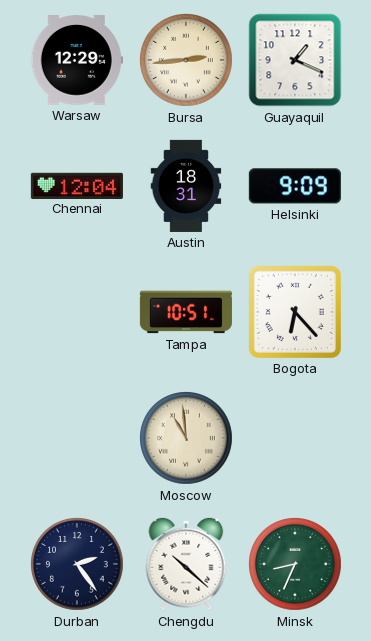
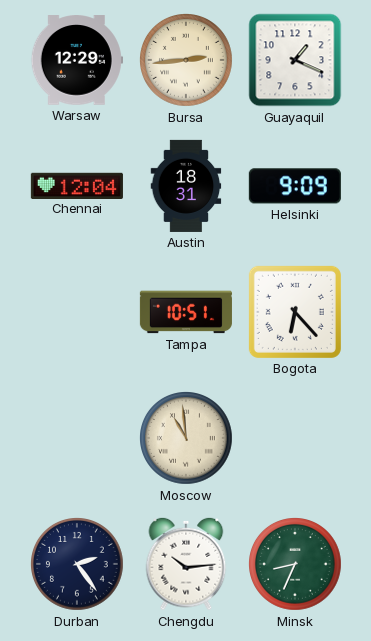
Chengdu: 10:22 -> 10:14 (186, 564)
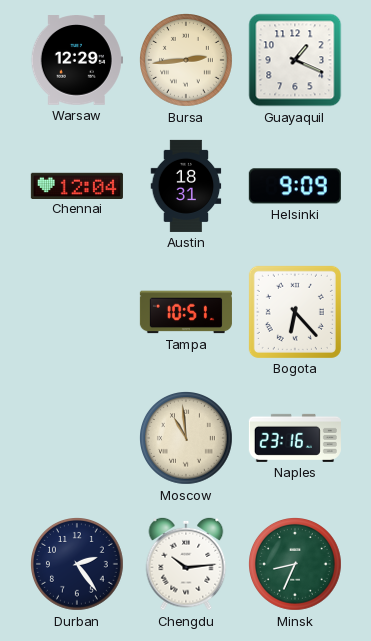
Naples: none -> 23:16 (295, 438)
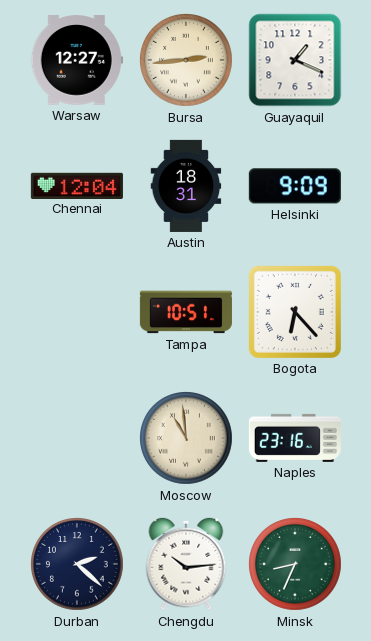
Warsaw: 12:29 -> 12:27 (77, 60)
Durban: 2:24 -> 2:22 (78, 565)
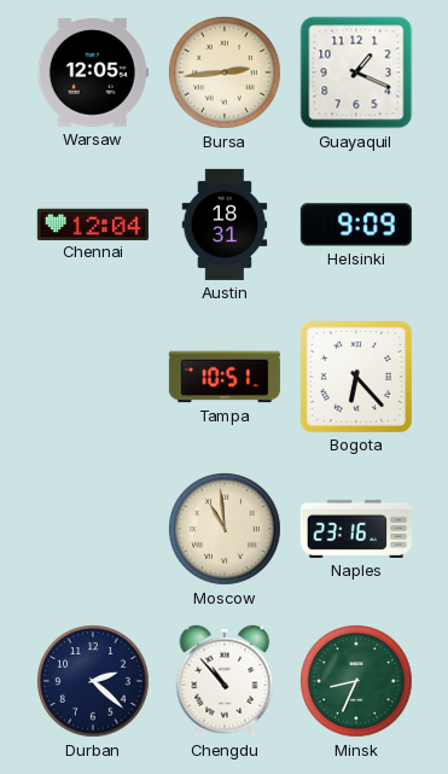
Warsaw: 12:27 -> 12:05 (93, 72)
Chengdu: 10:14 -> 10:53 (225, 681)
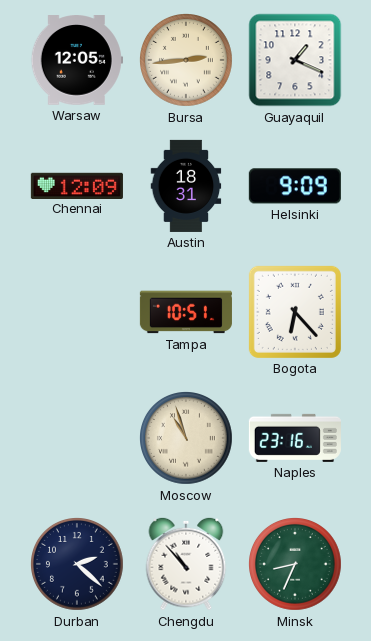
Chennai: 12:04 -> 12:09 (77, 185)
Moscow: 10:59 -> 10:57 (187, 439)
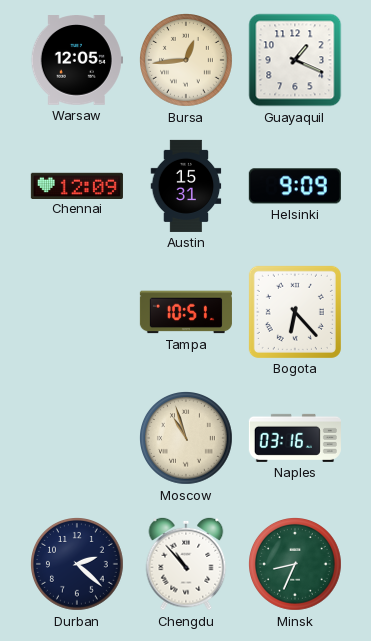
Bursa: 2:44 -> 12:44 (187, 61)
Austin: 18:31 -> 15:31 (186, 186)
Naples: 23:16 -> 03:16 (295, 438)
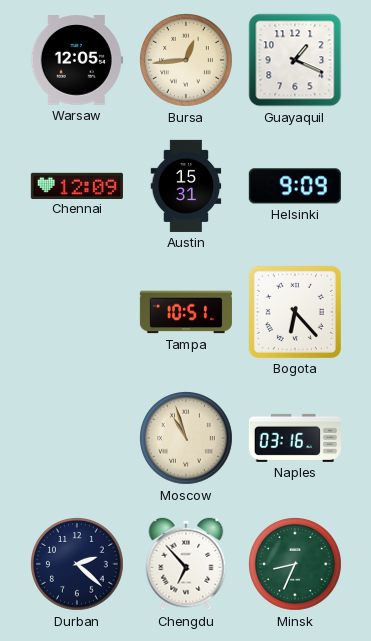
Chengdu: 10:53 -> 6:53 (186, 564)
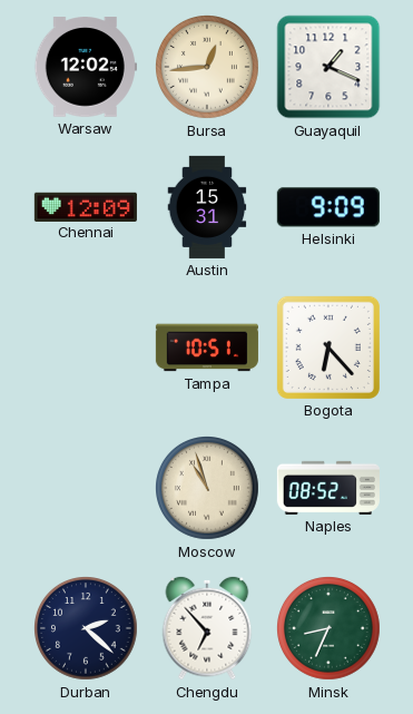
Warsaw: 12:05 -> 12:02 (86, 67)
Naples: 03:16 -> 08:52 (328, 488)
